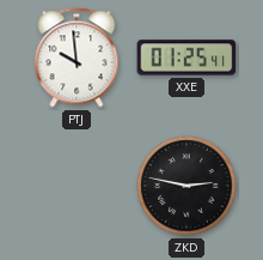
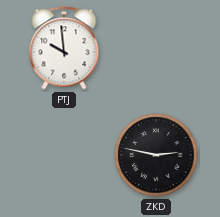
XXE: 01:25 -> none (186, 58)
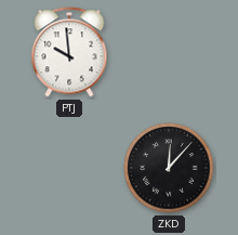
ZKD: 2:47 -> 12:07 (169, 168)
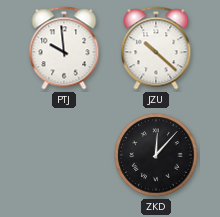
JZU: none -> 10:22 (156, 48)
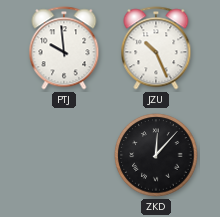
JZU: 10:22 -> 10:26 (156, 48)
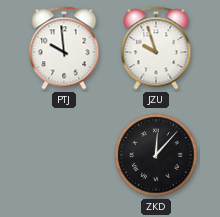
JZU: 10:26 -> 9:57 (156, 48)
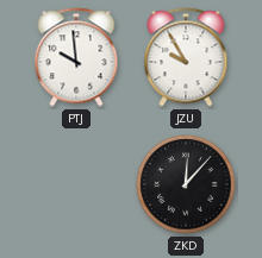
JZU: 9:57 -> 9:55 (186, 57)
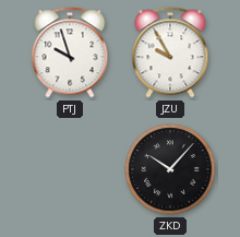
PTJ: 9:59 -> 9:57 (70, 52)
ZKD: 12:07 -> 10:07 (170, 169)
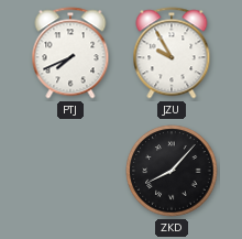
PTJ: 9:57 -> 7:41 (70, 53)
ZKD: 10:07 -> 8:07 (172, 171)
